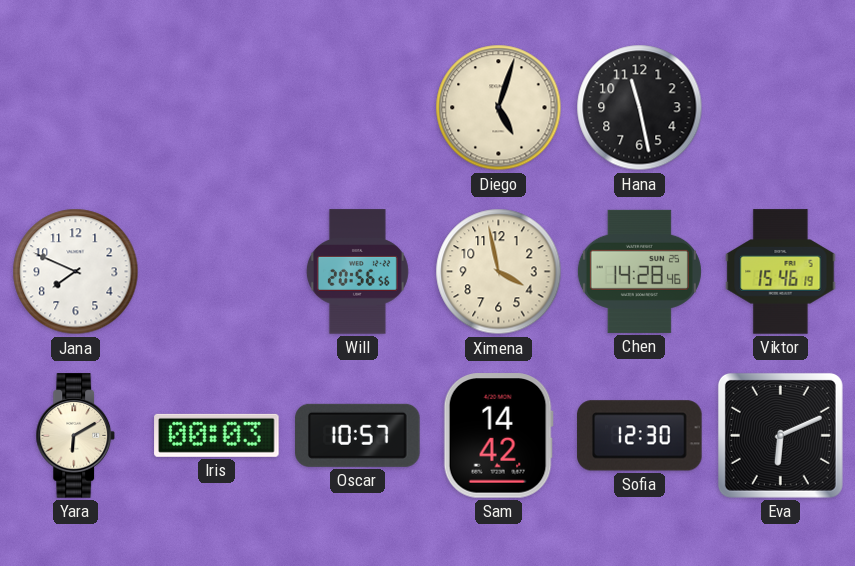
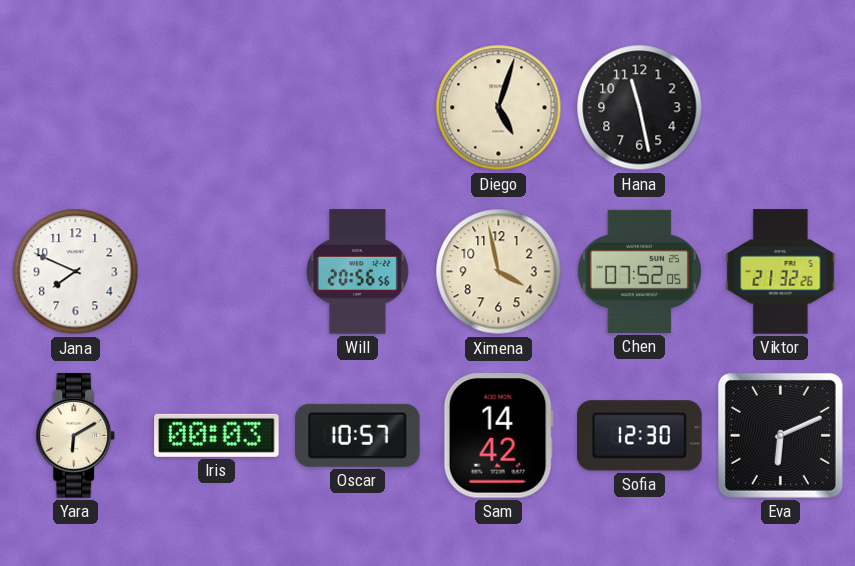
Chen: 14:28 -> 07:52 (639, 271)
Viktor: 15:46 -> 21:32 (781, 272)
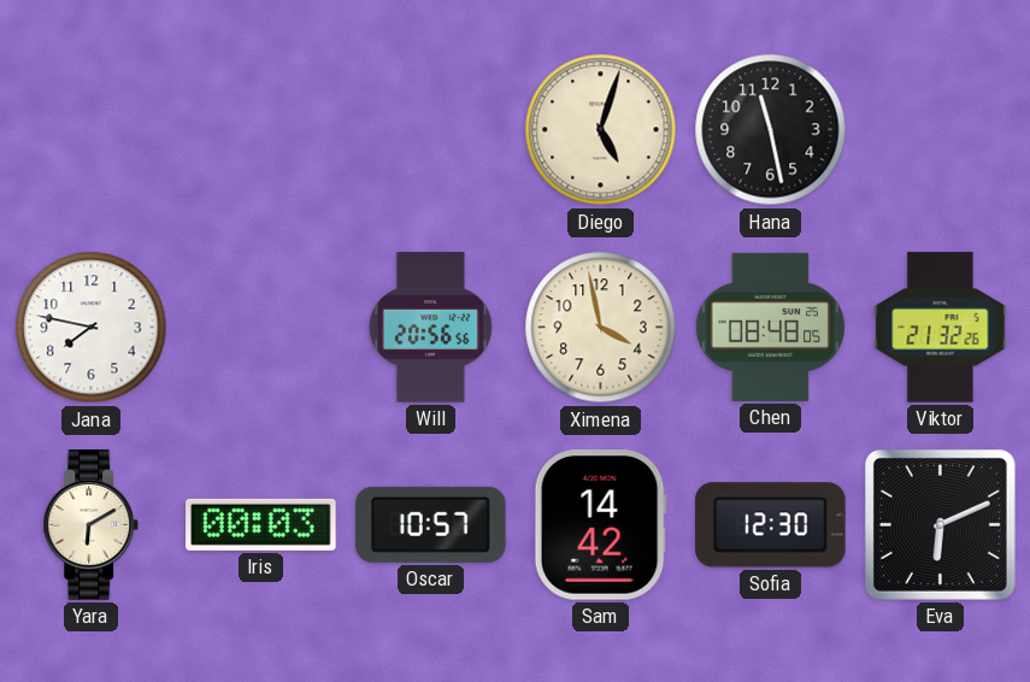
Jana: 7:49 -> 7:47 (92, 328)
Chen: 07:52 -> 08:48 (770, 327)
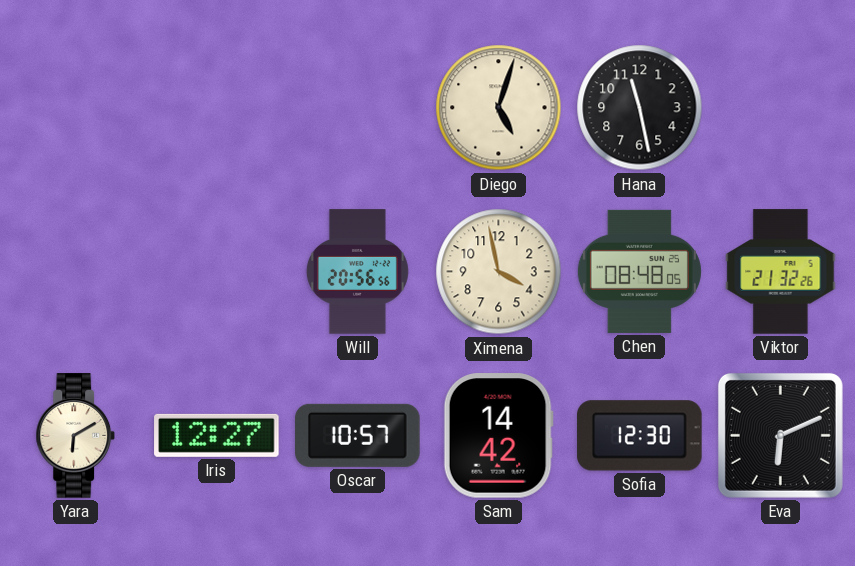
Jana: 7:47 -> none (92, 328)
Iris: 00:03 -> 12:27 (217, 435)
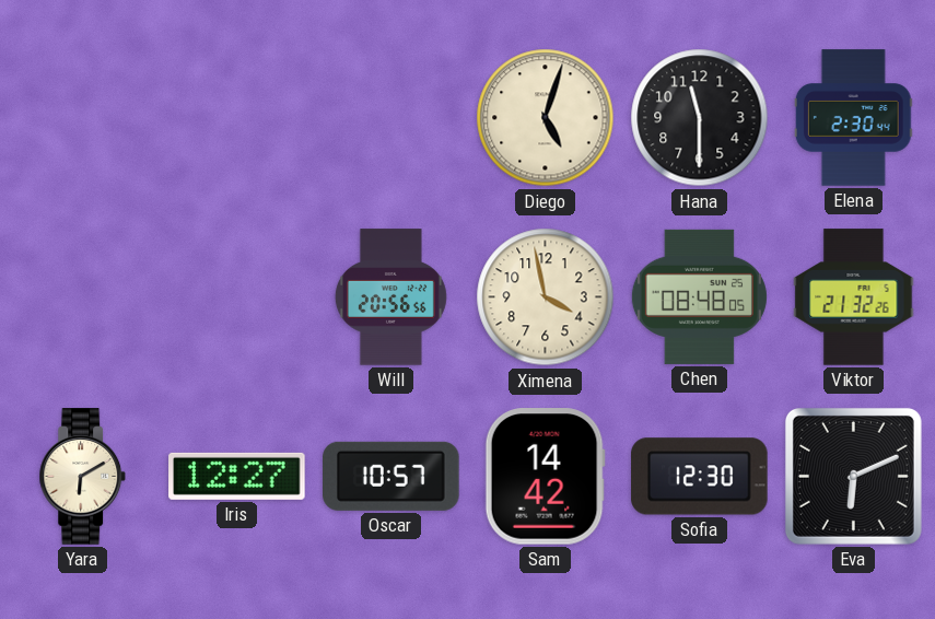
Hana: 11:28 -> 11:30 (700, 118)
Elena: none -> 2:30 (853, 118)
